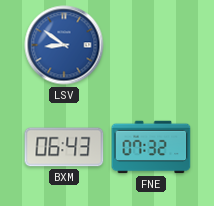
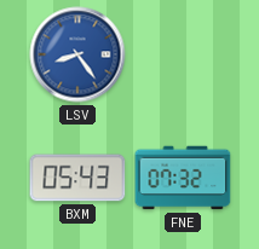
LSV: 8:51 -> 8:24 (77, 54)
BXM: 06:43 -> 05:43 (77, 178)
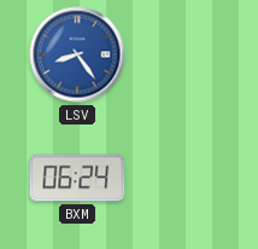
BXM: 05:43 -> 06:24 (77, 178)
FNE: 07:32 -> none (183, 178)
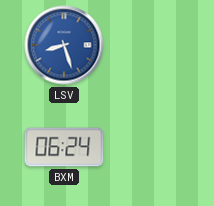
LSV: 8:24 -> 8:27 (64, 45)
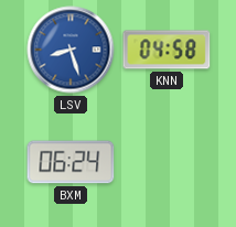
KNN: none -> 04:58 (167, 50)
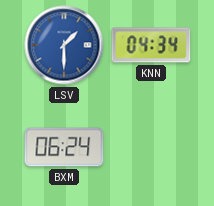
LSV: 8:27 -> 1:30 (64, 45)
KNN: 04:58 -> 04:34 (151, 45)
